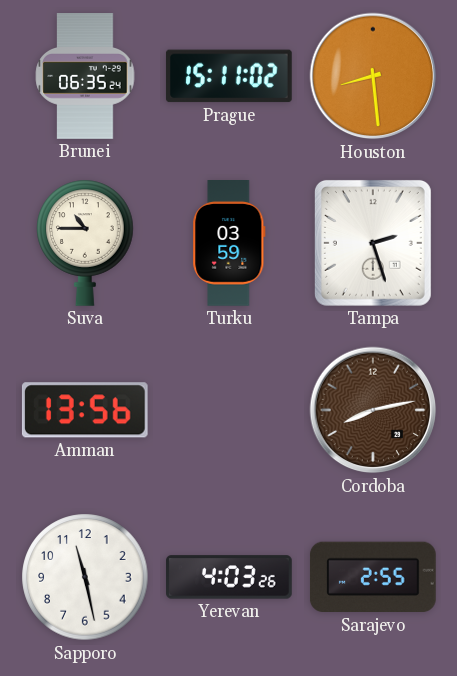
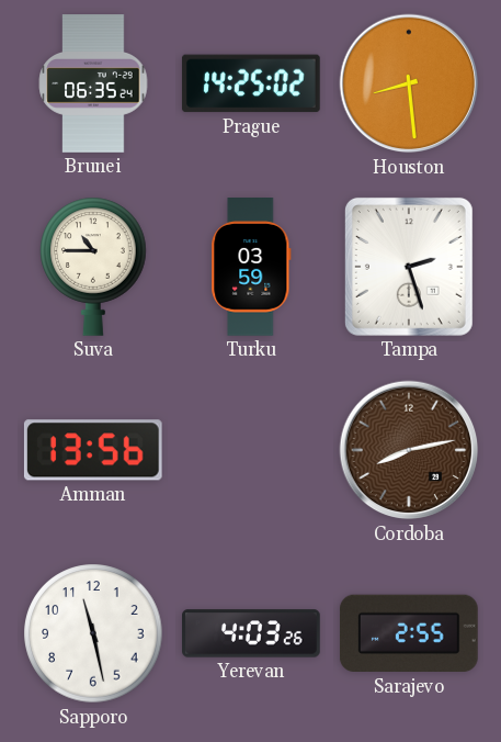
Prague: 15:11 -> 14:25 (251, 83)
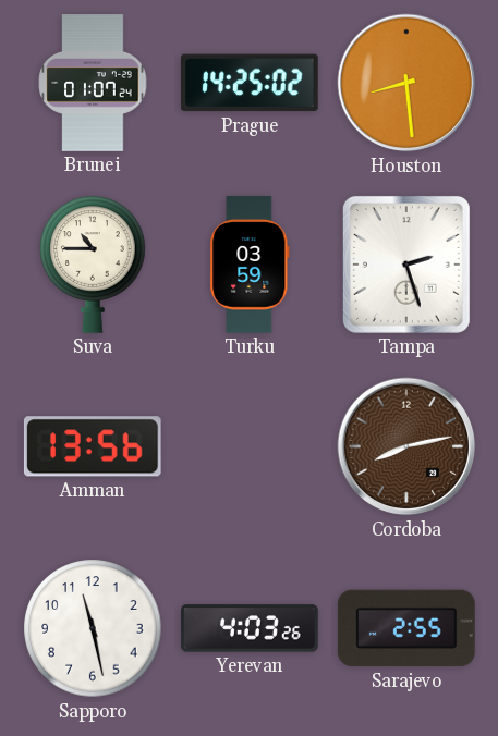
Brunei: 06:35 -> 01:07 (93, 83)
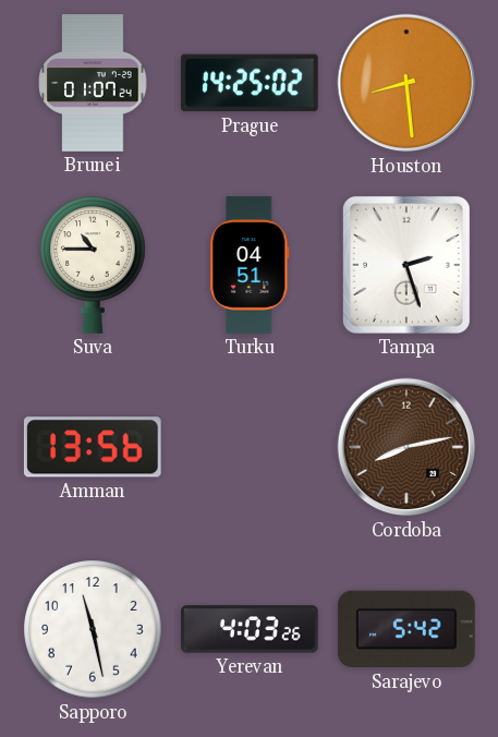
Turku: 03:59 -> 04:51 (250, 266)
Sarajevo: 2:55 -> 5:42 (406, 629)
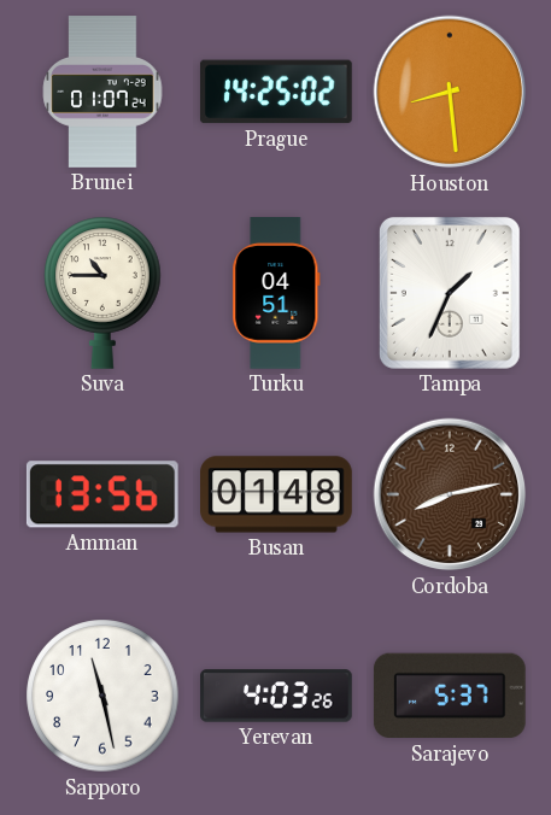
Tampa: 2:27 -> 1:34 (450, 293)
Busan: none -> 01:48 (276, 494)
Sarajevo: 5:42 -> 5:37 (450, 696)
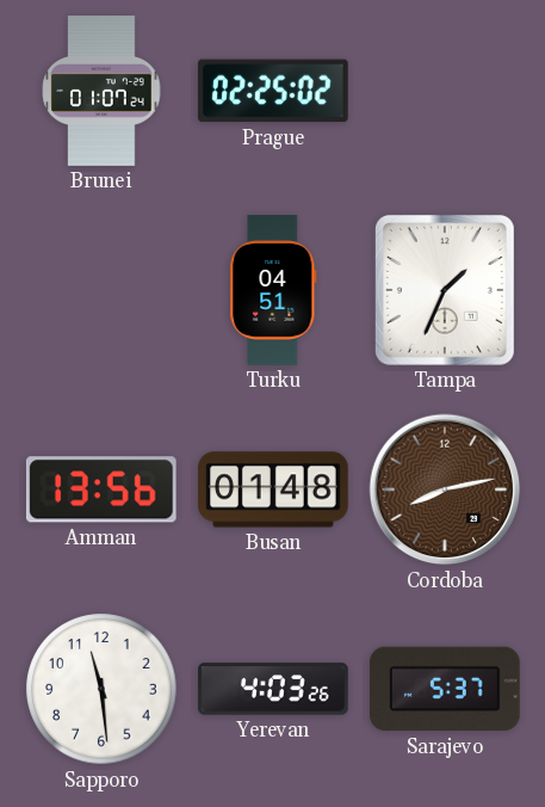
Prague: 14:25 -> 02:25 (273, 91)
Houston: 8:29 -> none (450, 92)
Suva: 10:45 -> none (102, 293)
Sapporo: 11:28 -> 11:29 (101, 689)
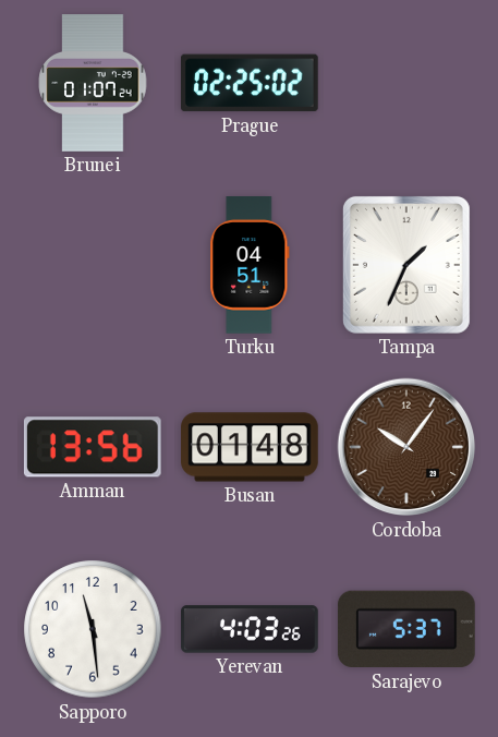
Cordoba: 8:13 -> 10:06 (406, 447)
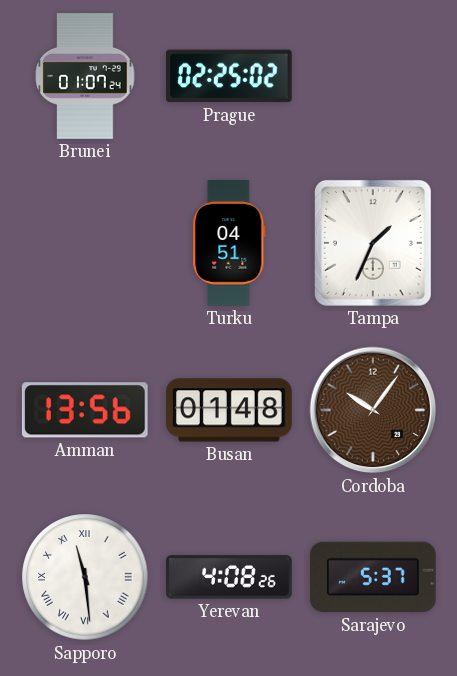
Sapporo numerals: Arabic -> Roman (85, 577)
Yerevan: 4:03 -> 4:08 (229, 577)
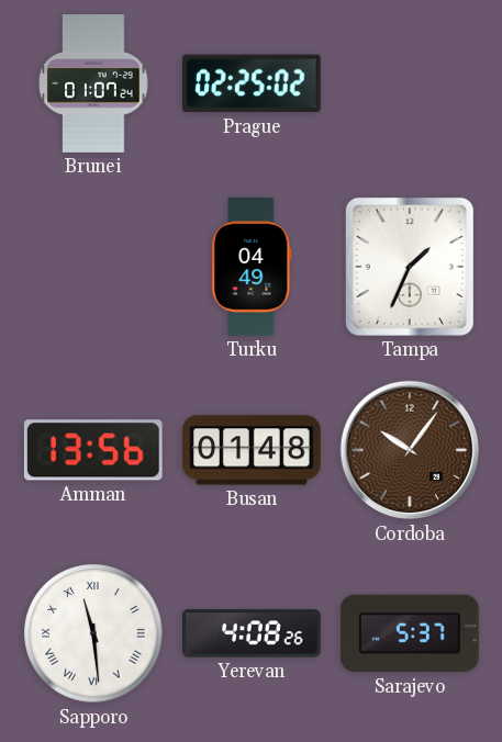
Turku: 04:51 -> 04:49 (252, 268)
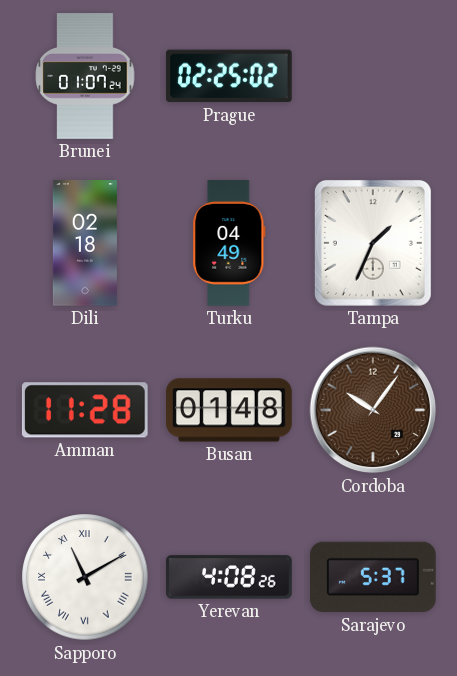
Dili: none -> 02:18 (85, 243)
Amman: 13:56 -> 11:28 (85, 410)
Sapporo: 11:29 -> 11:10 (85, 577)
